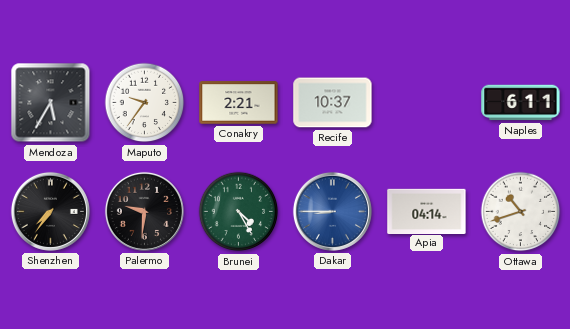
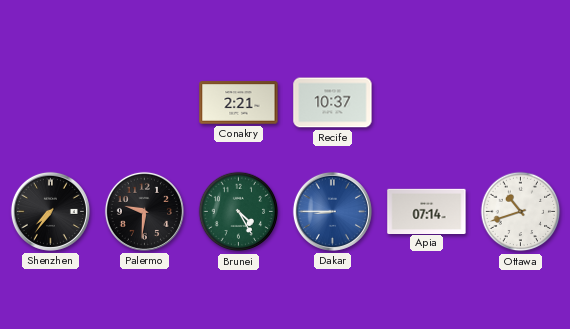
Mendoza: 5:35 -> none (51, 103)
Maputo: 9:36 -> none (145, 103)
Naples: 6:11 -> none (521, 103)
Apia: 04:14 -> 07:14 (427, 211)
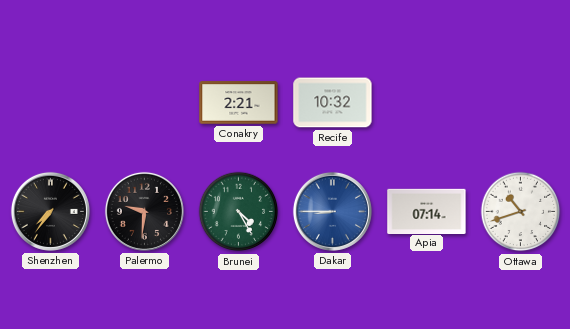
Recife: 10:37 -> 10:32 (333, 103)
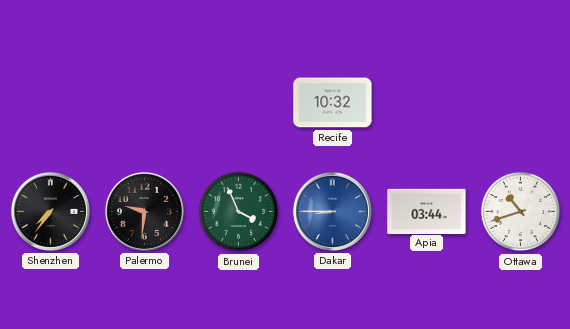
Conakry: 2:21 -> none (239, 103)
Brunei: 4:25 -> 3:56 (239, 212)
Apia: 07:14 -> 03:44 (427, 211)
